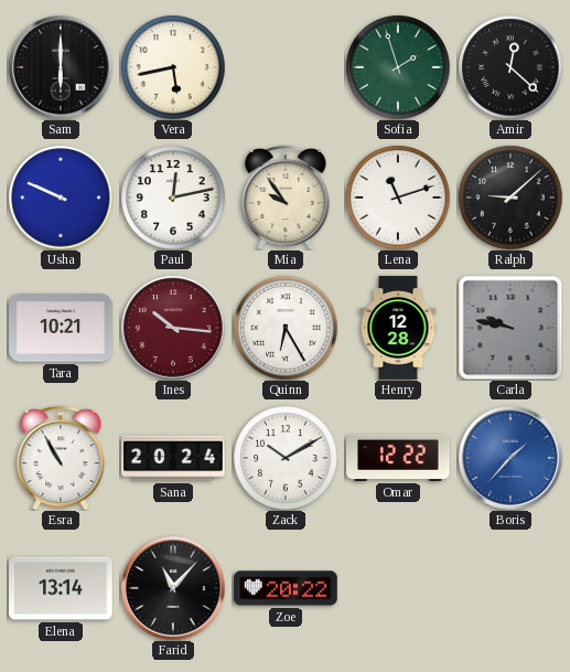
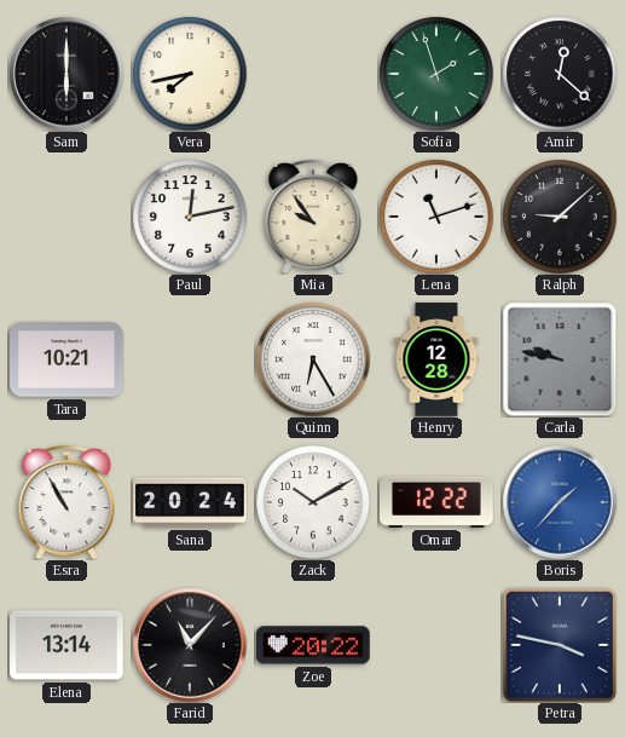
Vera: 5:43 -> 7:43 (190, 74)
Usha: 9:49 -> none (61, 198)
Ines: 10:16 -> none (173, 328)
Petra: none -> 3:47 (560, 645)
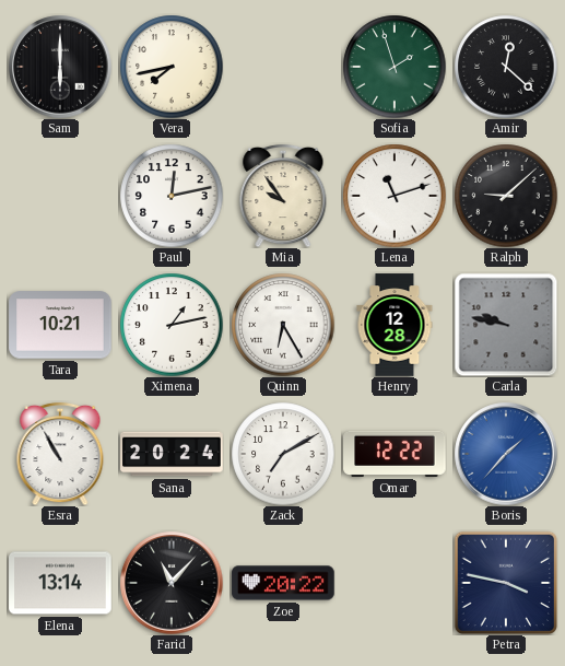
Ximena: none -> 1:13 (172, 325)
Zack: 10:10 -> 7:10 (283, 454)
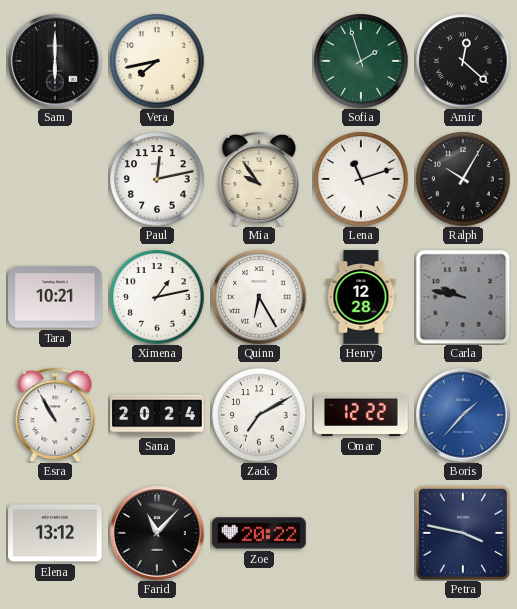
Ralph: 9:08 -> 10:05 (463, 179)
Elena: 13:14 -> 13:12 (55, 533)
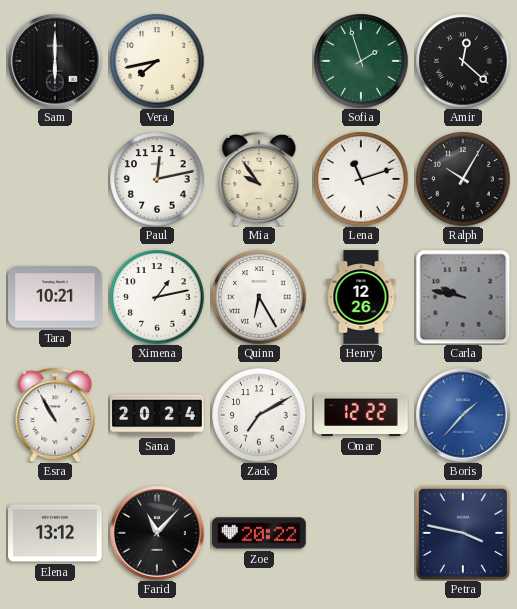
Henry: 12:28 -> 12:26 (361, 297)
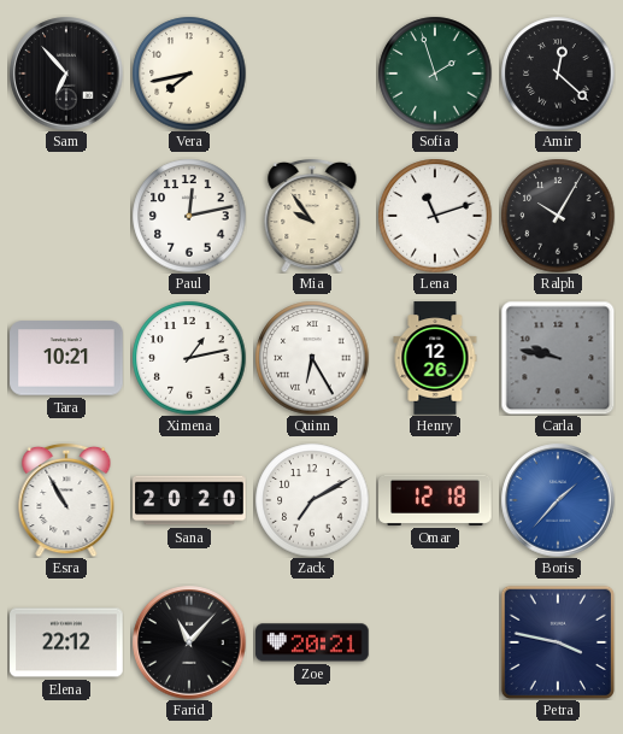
Sam: 6:00 -> 6:53 (66, 74)
Sana: 20:24 -> 20:20 (189, 500)
Omar: 12:22 -> 12:18 (435, 500)
Elena: 13:12 -> 22:12 (66, 642)
Zoe: 20:22 -> 20:21 (312, 642)
